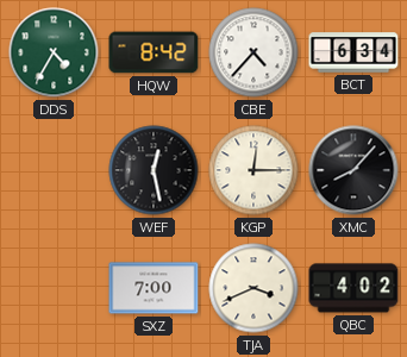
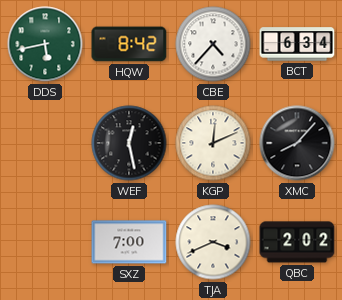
DDS: 4:35 -> 5:43 (45, 44)
KGP: 12:15 -> 12:11 (213, 143)
QBC: 4:02 -> 2:02 (297, 242)
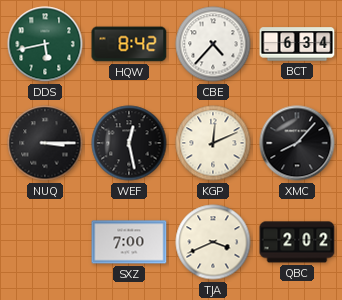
NUQ: none -> 3:15 (45, 143)
